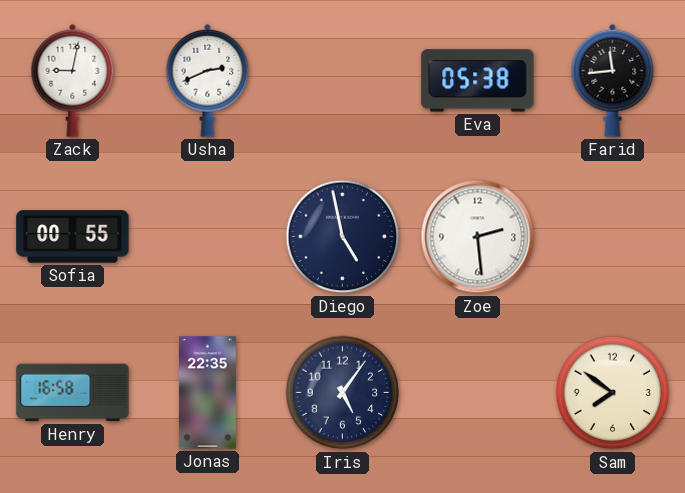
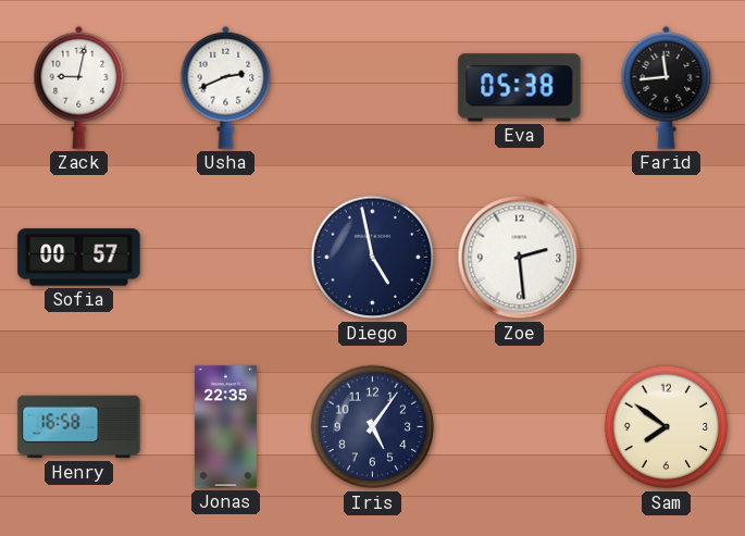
Sofia: 00:55 -> 00:57 (79, 258)
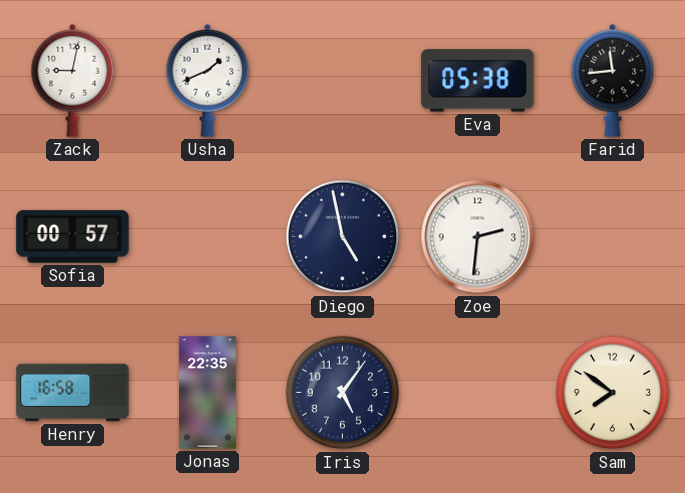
Usha: 2:41 -> 1:41 (208, 80)
Zoe: 2:29 -> 2:31 (478, 237)
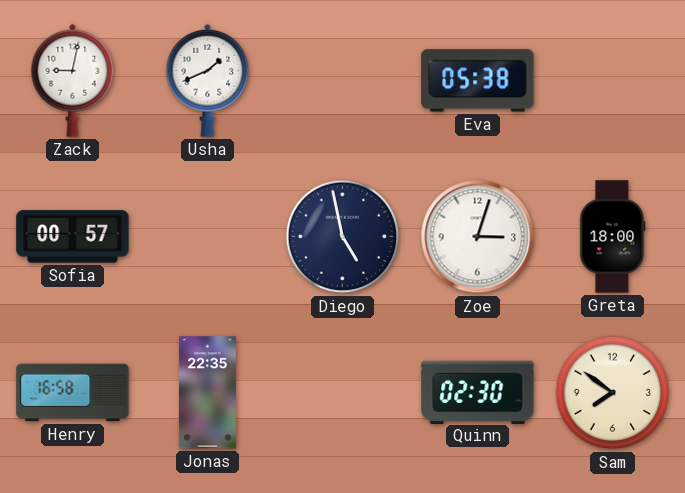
Farid: 11:44 -> none (613, 80)
Zoe: 2:31 -> 3:03 (478, 237)
Greta: none -> 18:00 (613, 237)
Iris: 5:06 -> none (343, 393)
Quinn: none -> 02:30 (478, 392)
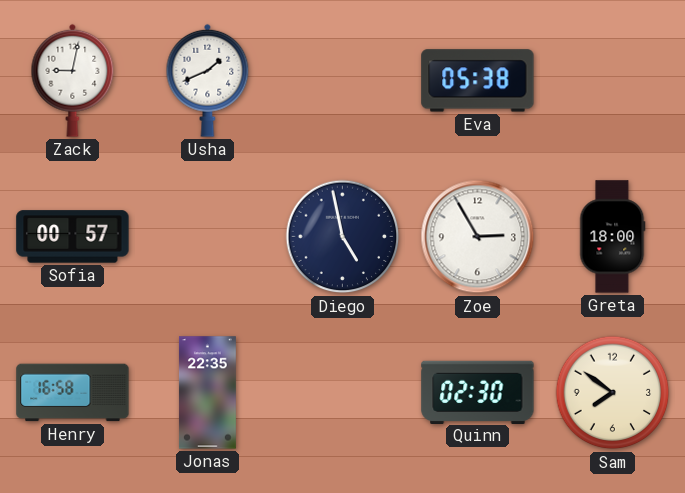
Zoe: 3:03 -> 2:55 (478, 237)
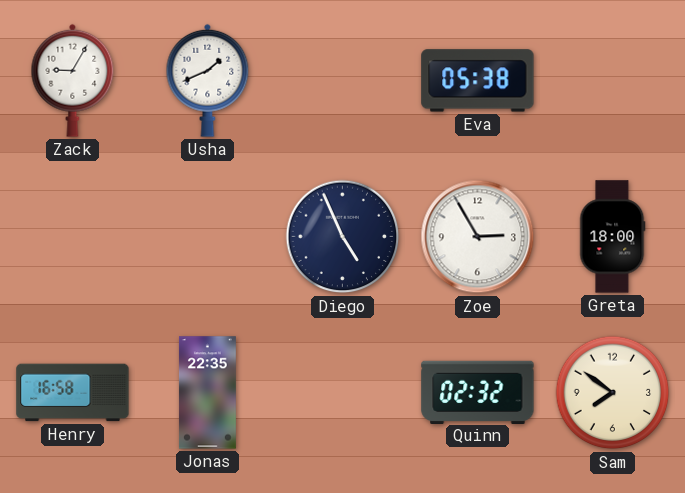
Zack: 9:02 -> 9:05 (73, 80)
Sofia: 00:57 -> none (73, 237)
Diego: 4:58 -> 4:56 (343, 237)
Quinn: 02:30 -> 02:32 (478, 392)
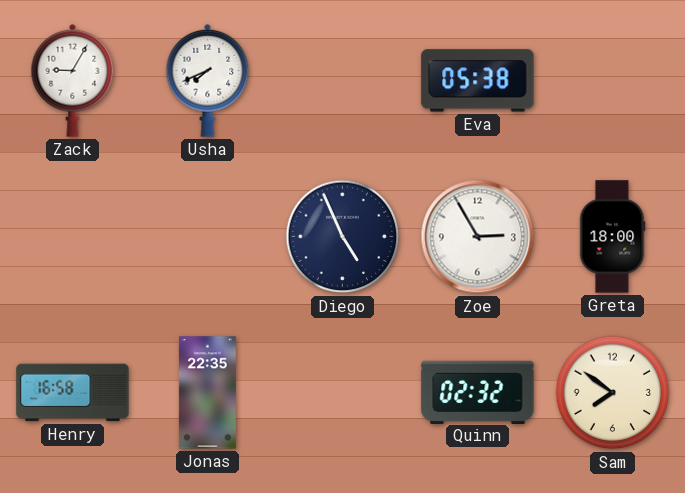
Usha: 1:41 -> 7:41 (208, 80)
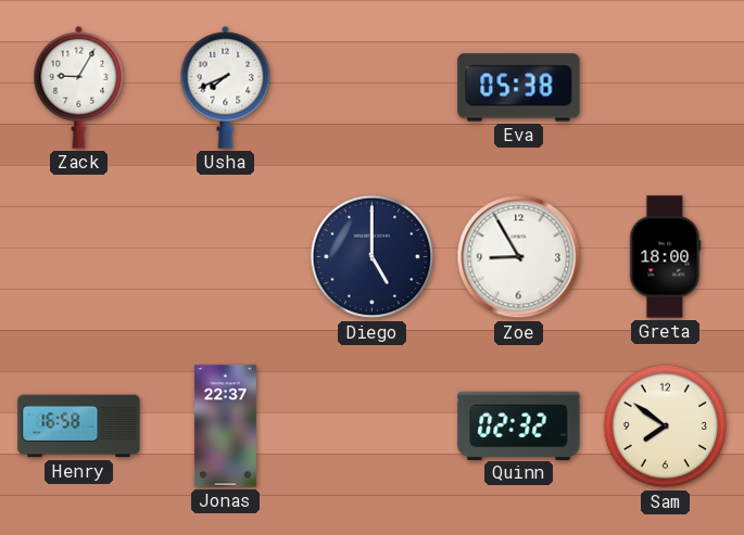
Diego: 4:56 -> 5:00 (373, 257)
Zoe: 2:55 -> 8:55 (519, 257)
Jonas: 22:35 -> 22:37 (225, 426)
